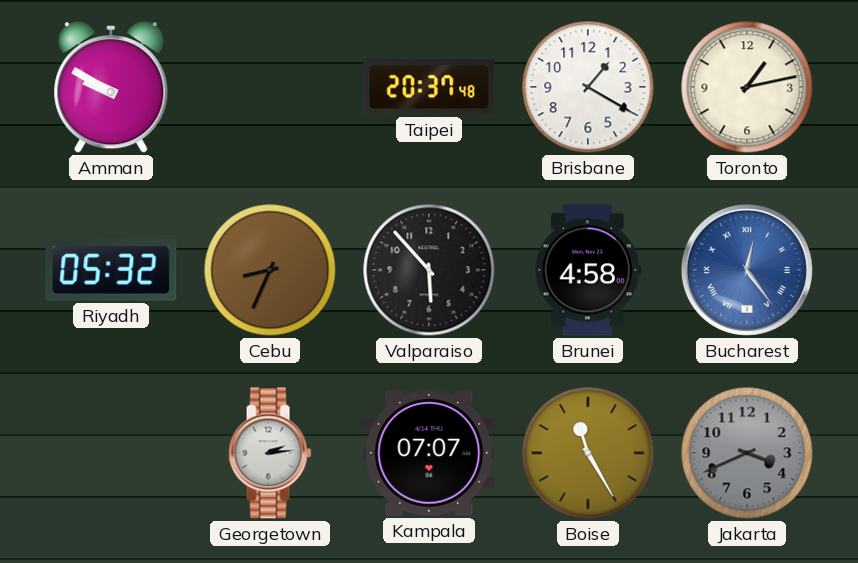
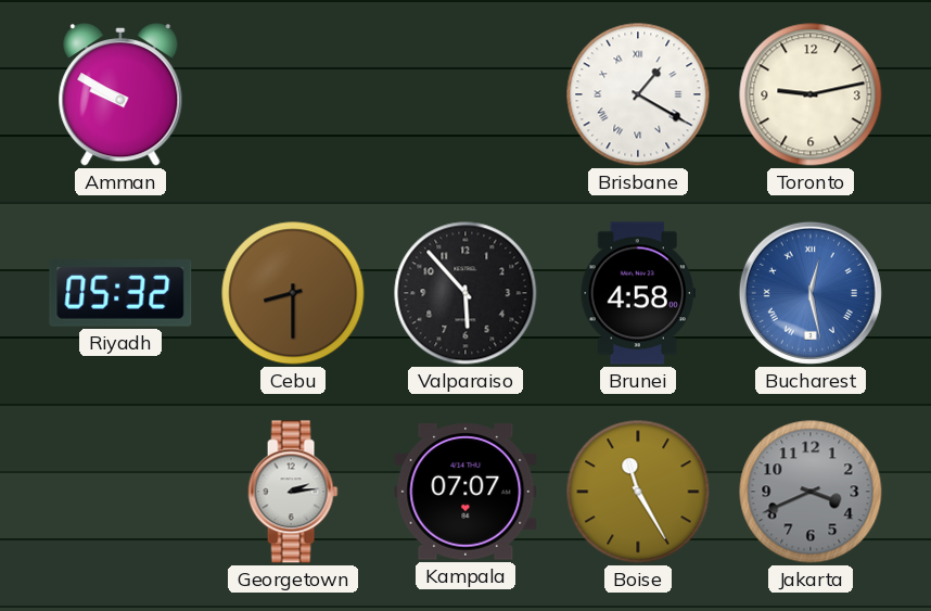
Taipei: 20:37 -> none (429, 87)
Brisbane numerals: Arabic -> Roman (638, 94)
Toronto: 1:13 -> 9:13 (811, 94)
Cebu: 8:34 -> 8:30 (293, 293)
Bucharest: 12:24 -> 12:28 (811, 293)
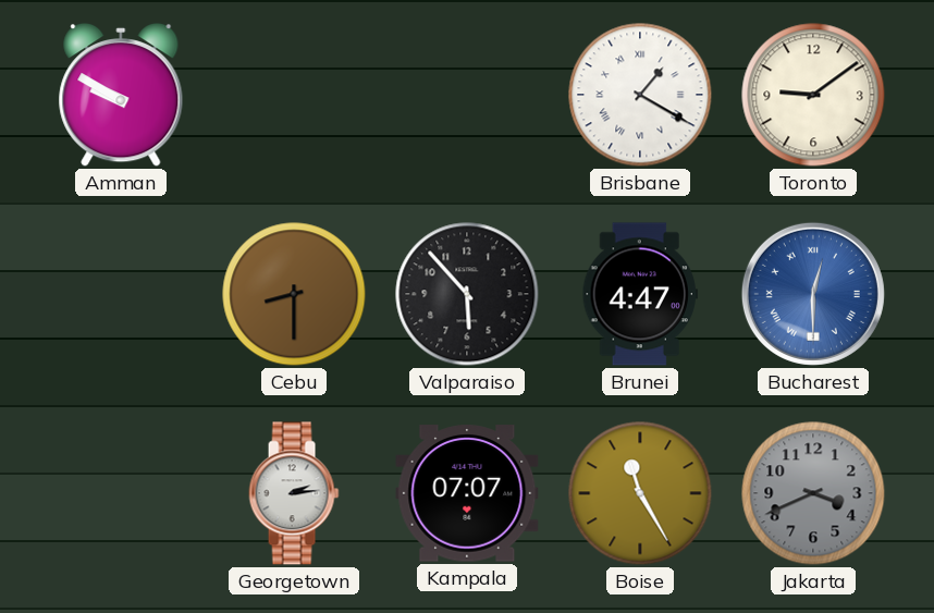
Toronto: 9:13 -> 9:09 (813, 95)
Riyadh: 05:32 -> none (120, 293)
Brunei: 4:58 -> 4:47 (640, 294)
Bucharest: 12:28 -> 12:30 (813, 294)
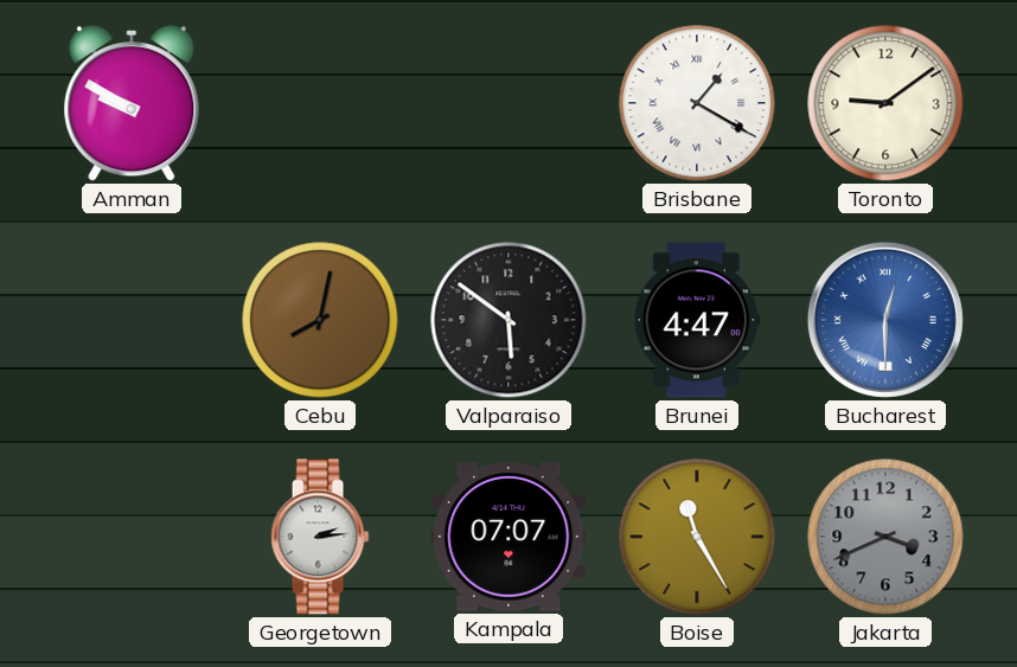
Cebu: 8:30 -> 8:02 (320, 320)
Valparaiso: 5:53 -> 5:51 (509, 320)
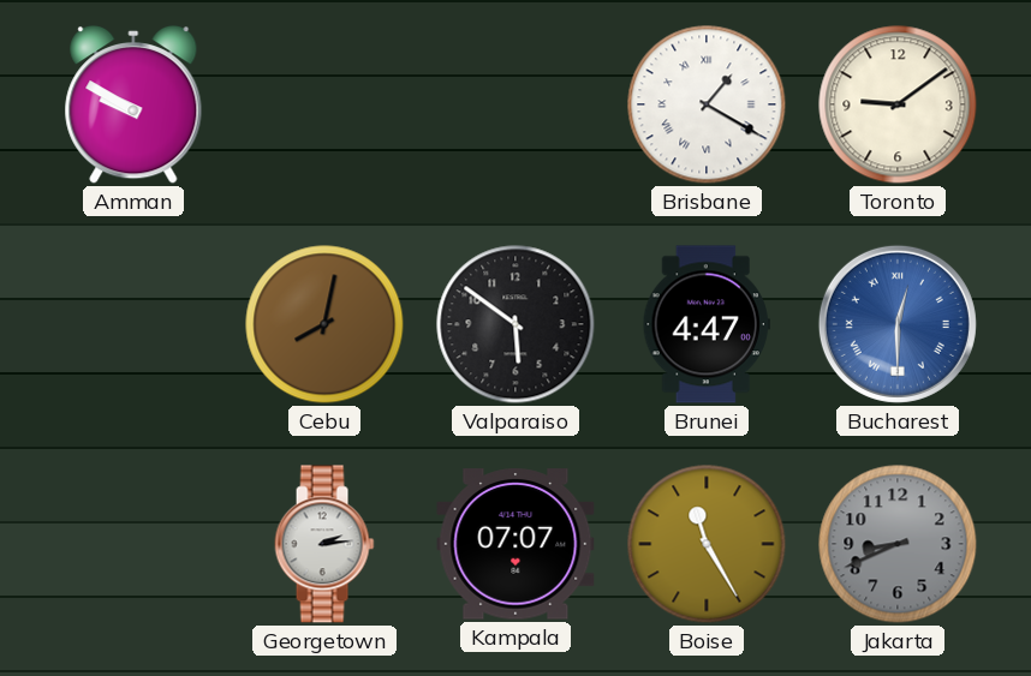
Jakarta: 3:41 -> 8:41 (898, 544)
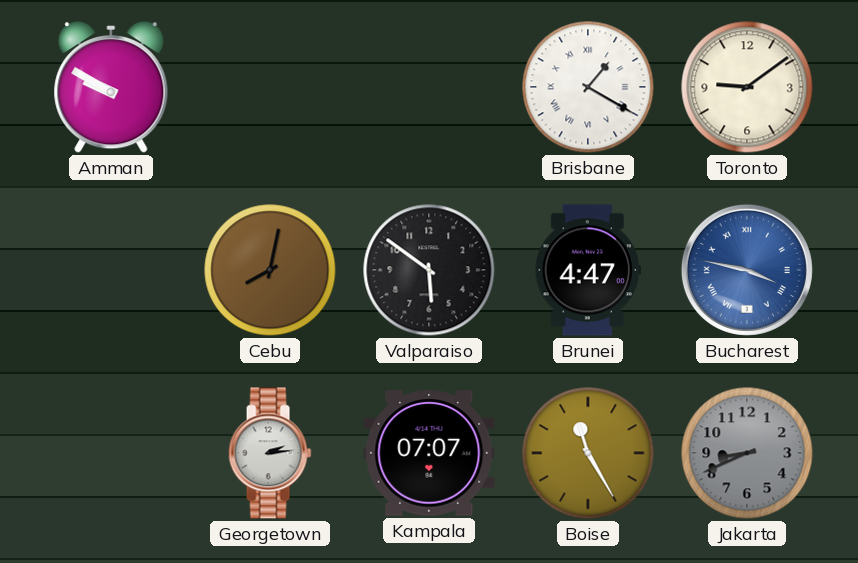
Bucharest: 12:30 -> 3:47 (747, 270)
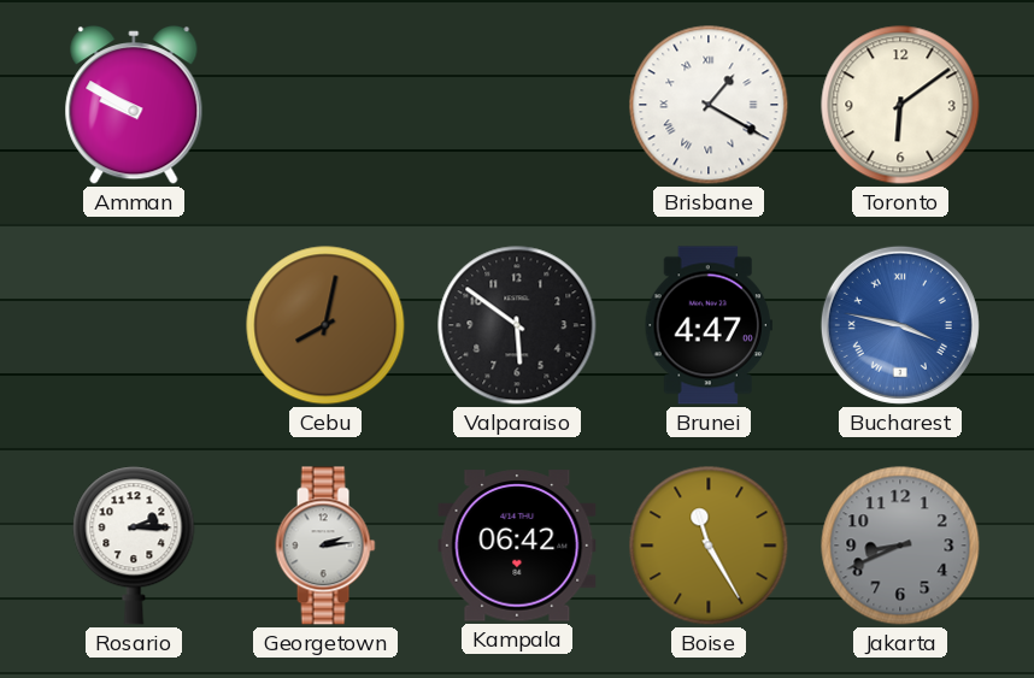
Toronto: 9:09 -> 6:09 (900, 105)
Rosario: none -> 2:15 (134, 546)
Kampala: 07:07 -> 06:42 (517, 546)
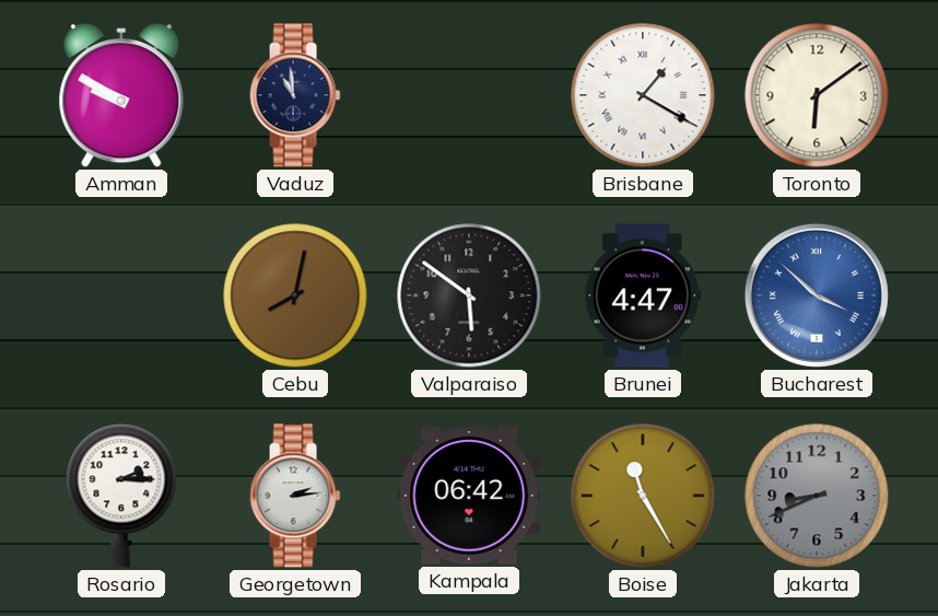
Vaduz: none -> 10:59 (295, 95)
Bucharest: 3:47 -> 3:52 (817, 295)
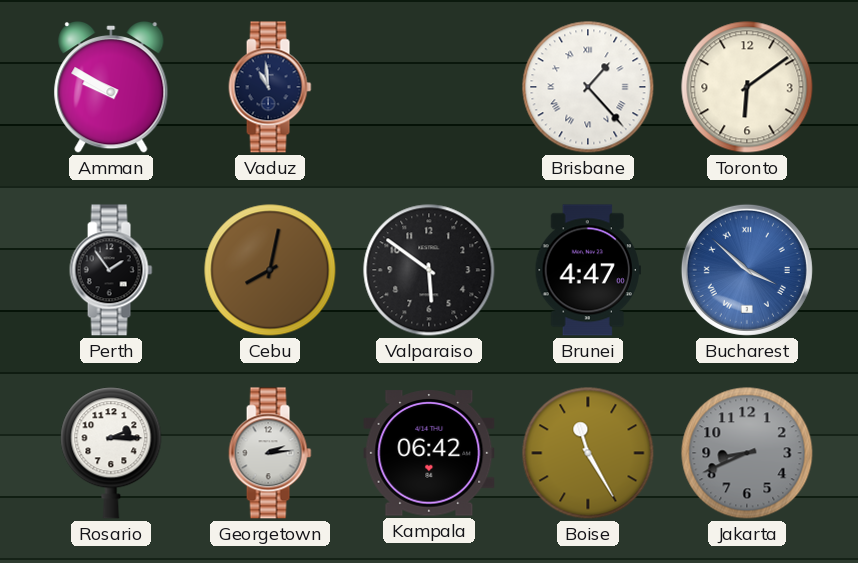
Brisbane: 1:20 -> 1:23 (588, 87)
Perth: none -> 1:54 (111, 270)
